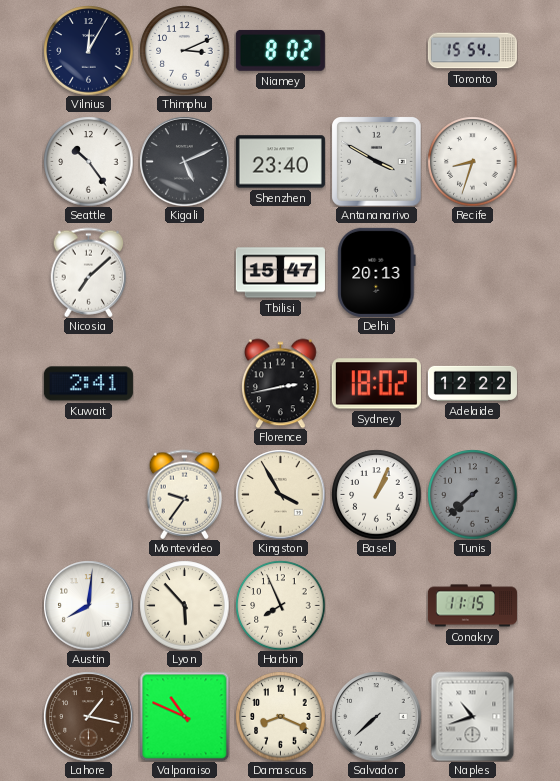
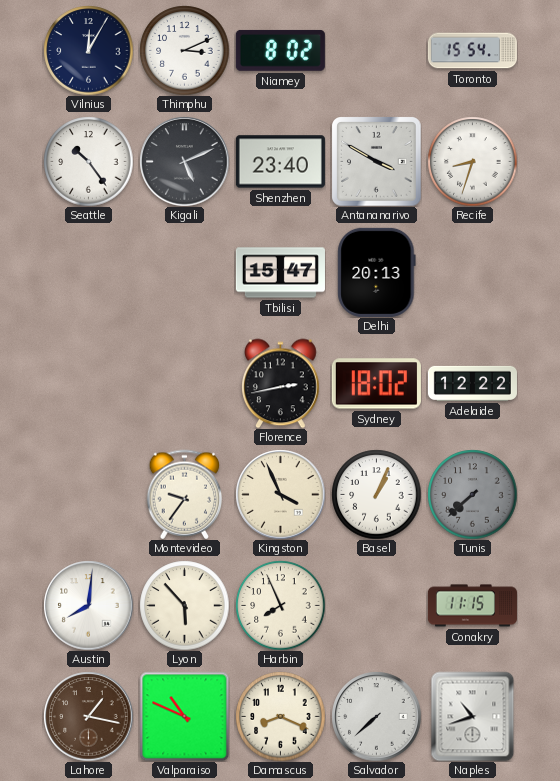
Nicosia: 7:08 -> none (89, 272)
Kuwait: 2:41 -> none (88, 384)
Kingston: 3:55 -> 3:56 (280, 494)
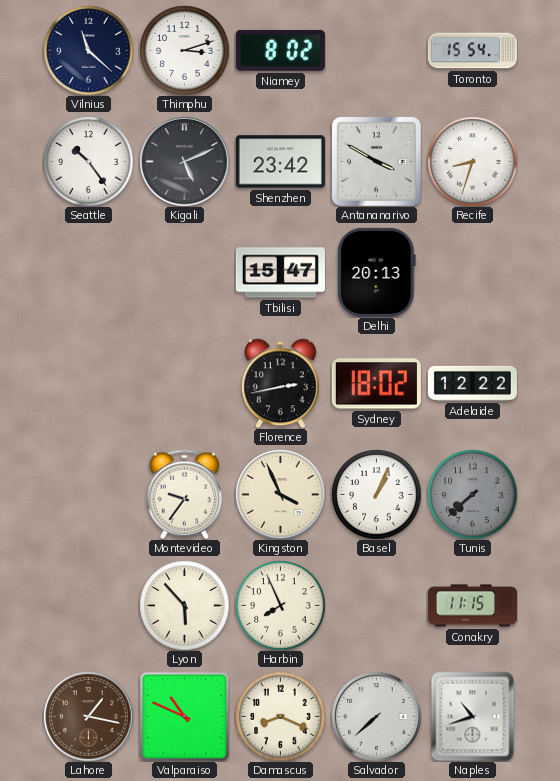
Vilnius: 12:05 -> 11:22 (88, 50)
Thimphu: 3:11 -> 3:12 (184, 50)
Shenzhen: 23:40 -> 23:42 (280, 162)
Austin: 8:01 -> none (88, 605)
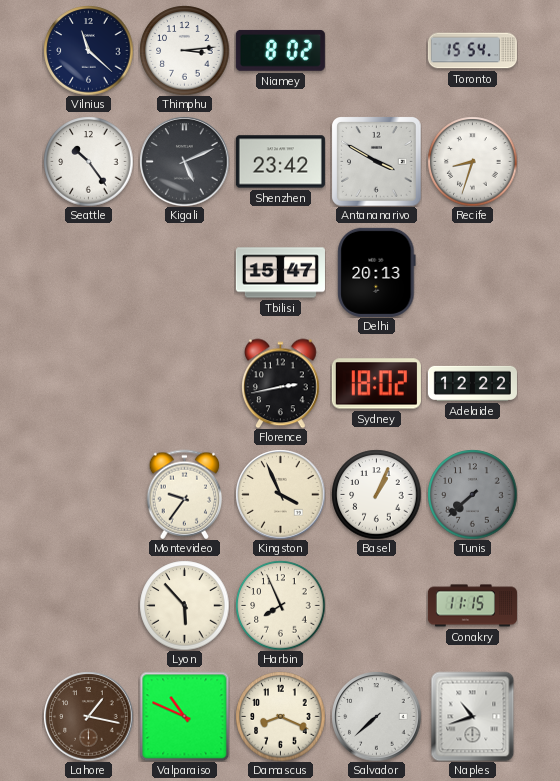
Thimphu: 3:12 -> 3:14 (184, 50)
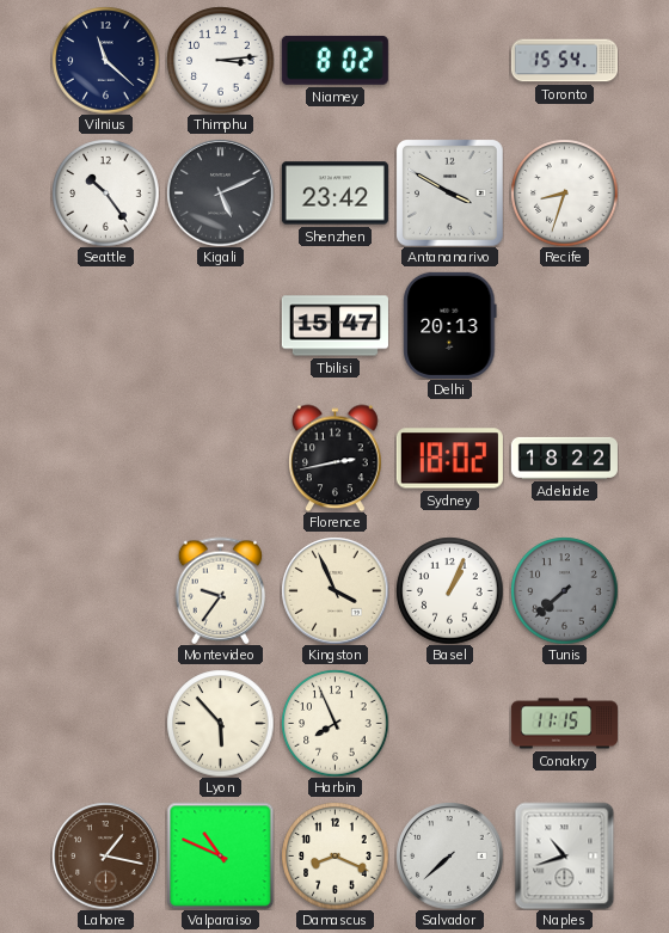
Adelaide: 12:22 -> 18:22 (564, 458)
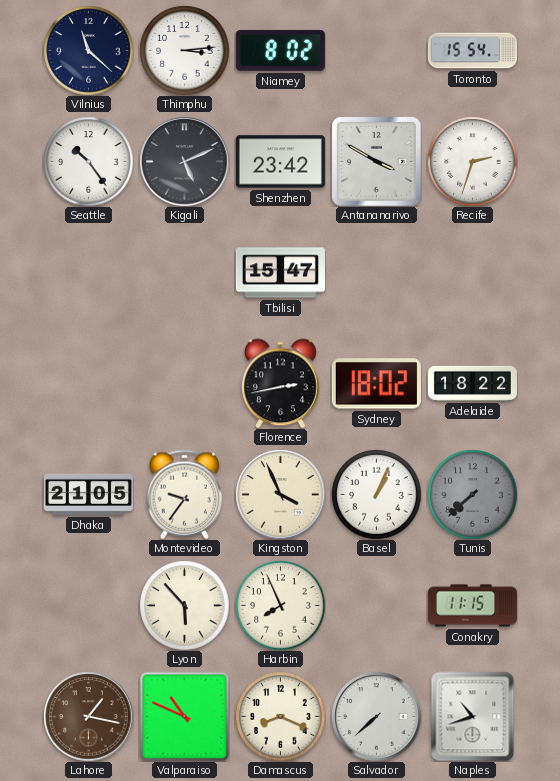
Recife: 8:33 -> 2:33 (472, 161)
Delhi: 20:13 -> none (450, 325)
Dhaka: none -> 21:05 (88, 494)
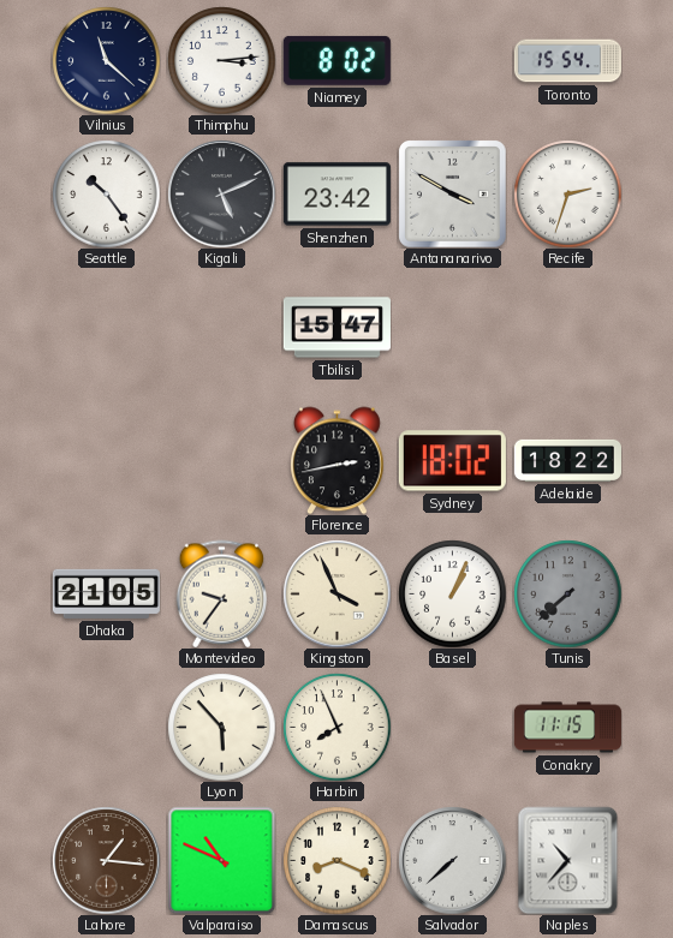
Lahore: 1:17 -> 1:16 (106, 860)
Naples: 10:42 -> 10:37 (568, 860)
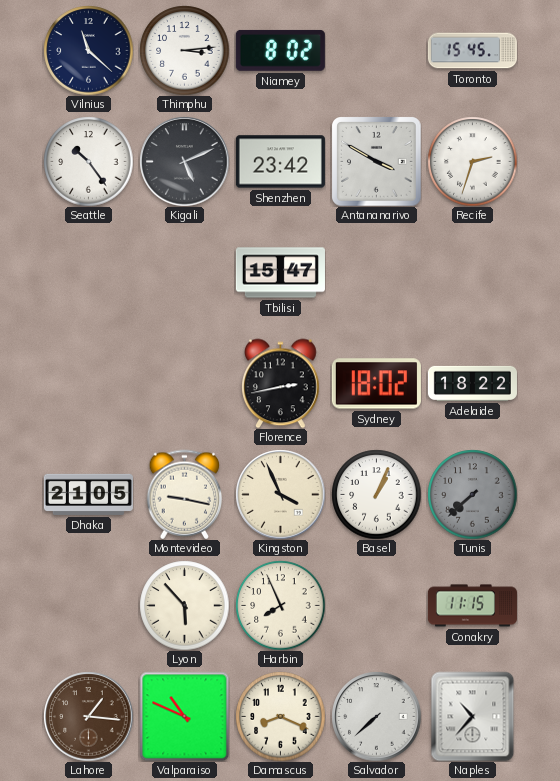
Toronto: 15:54 -> 15:45 (472, 51)
Montevideo: 9:36 -> 9:17 (185, 494)
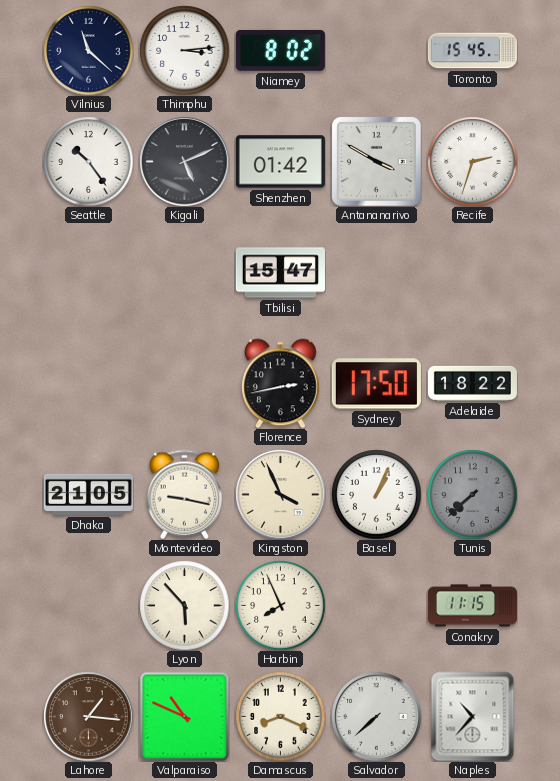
Shenzhen: 23:42 -> 01:42 (280, 162)
Sydney: 18:02 -> 17:50 (376, 384)
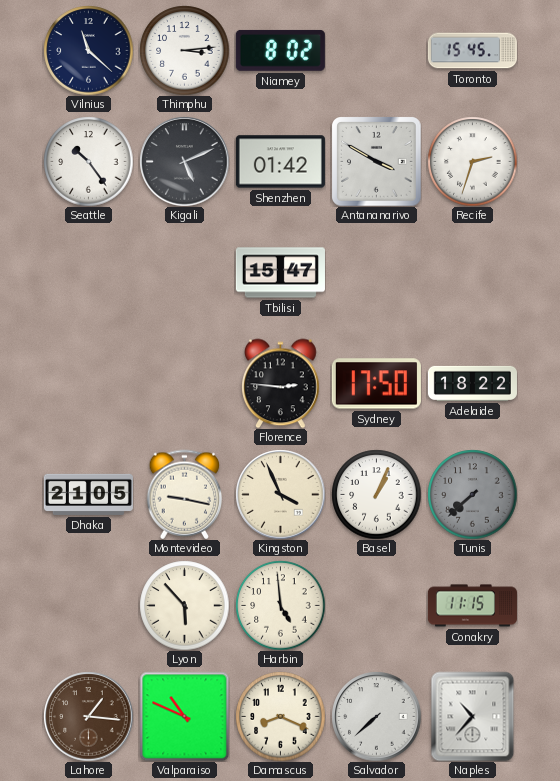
Florence: 2:43 -> 2:46 (281, 383)
Harbin: 7:56 -> 4:59 (280, 605)
